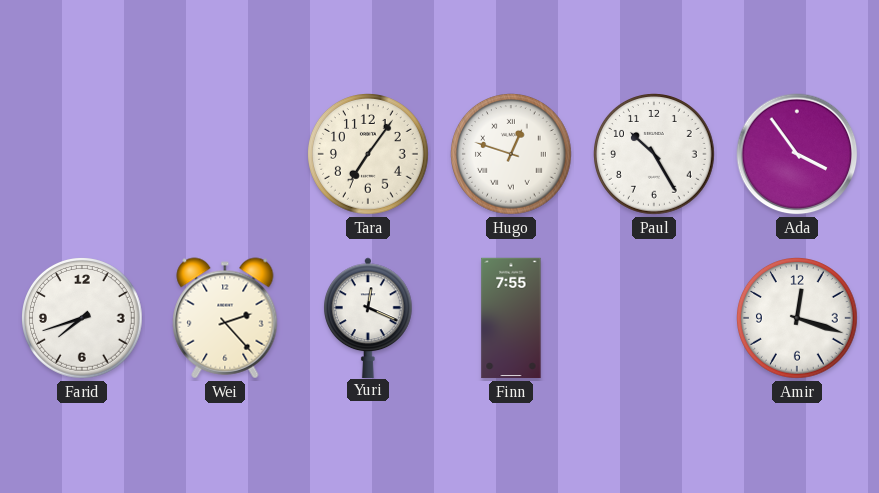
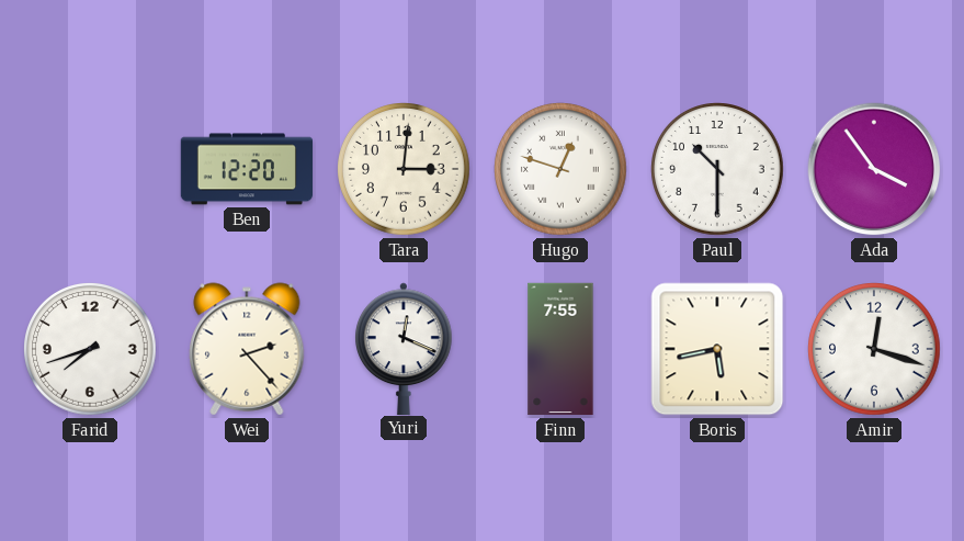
Ben: none -> 12:20 (247, 169)
Tara: 7:06 -> 3:01 (405, 170)
Paul: 10:25 -> 10:30 (718, 170)
Boris: none -> 5:43 (717, 349)
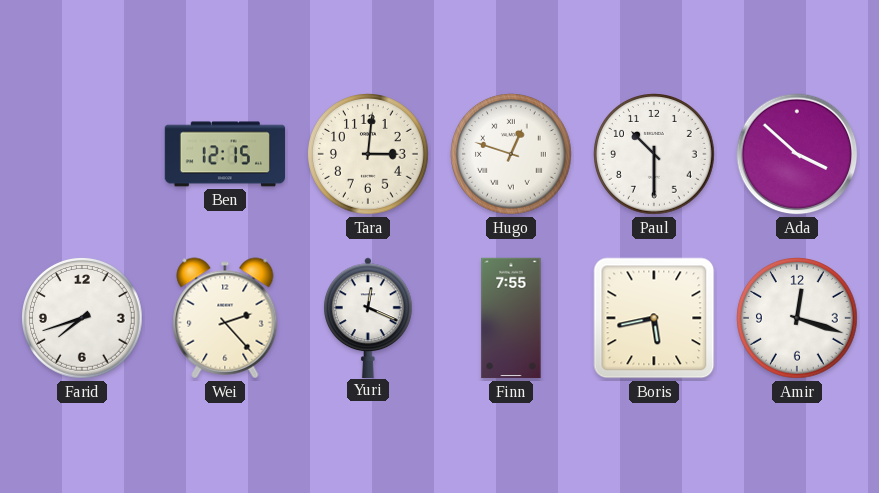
Ben: 12:20 -> 12:15 (225, 154)
Ada: 3:54 -> 3:52 (797, 154)
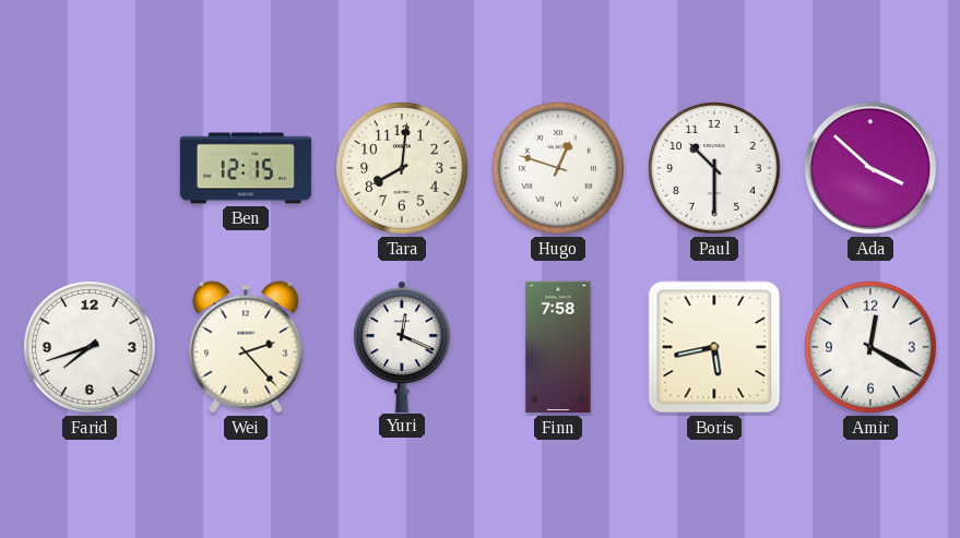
Tara: 3:01 -> 8:01 (403, 169)
Finn: 7:55 -> 7:58 (558, 347)
Amir: 12:18 -> 12:20 (872, 348)
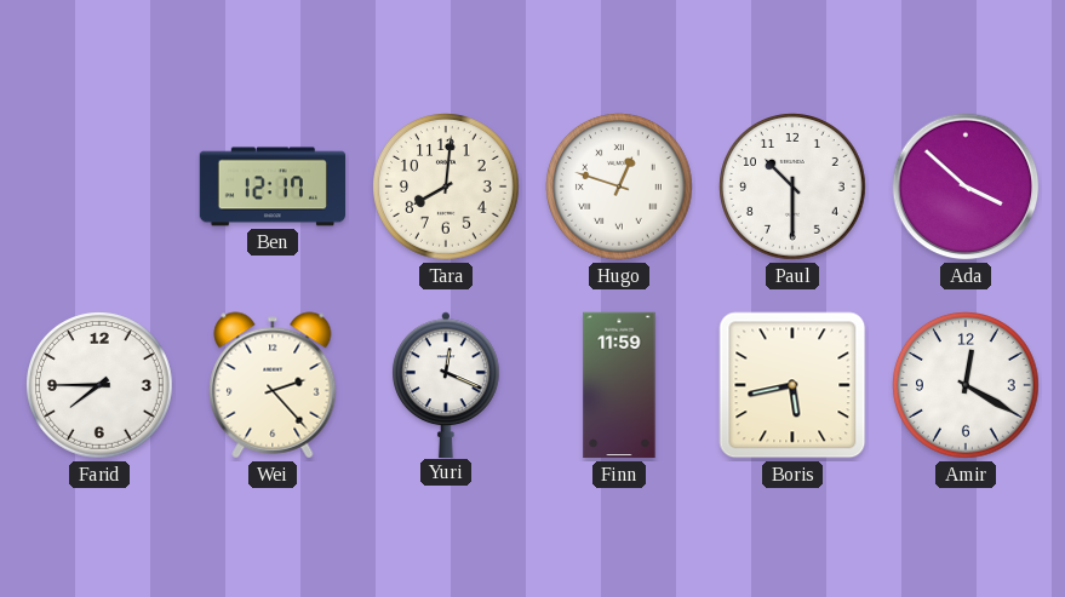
Ben: 12:15 -> 12:17 (273, 186)
Farid: 7:42 -> 7:45 (101, 386)
Finn: 7:58 -> 11:59 (619, 385)
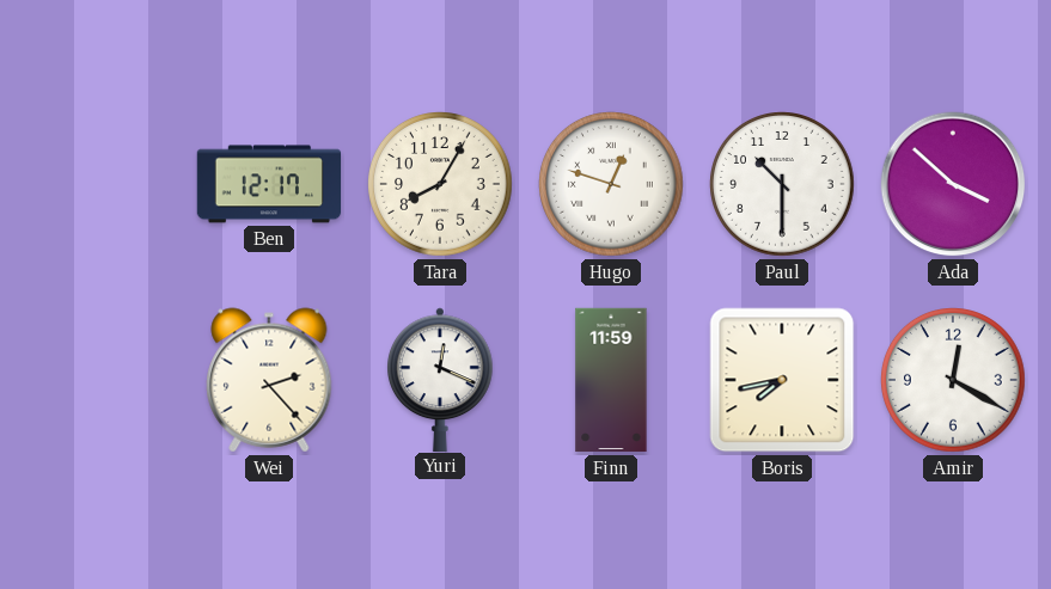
Tara: 8:01 -> 8:05 (441, 185)
Farid: 7:45 -> none (101, 386)
Boris: 5:43 -> 7:43 (782, 380)
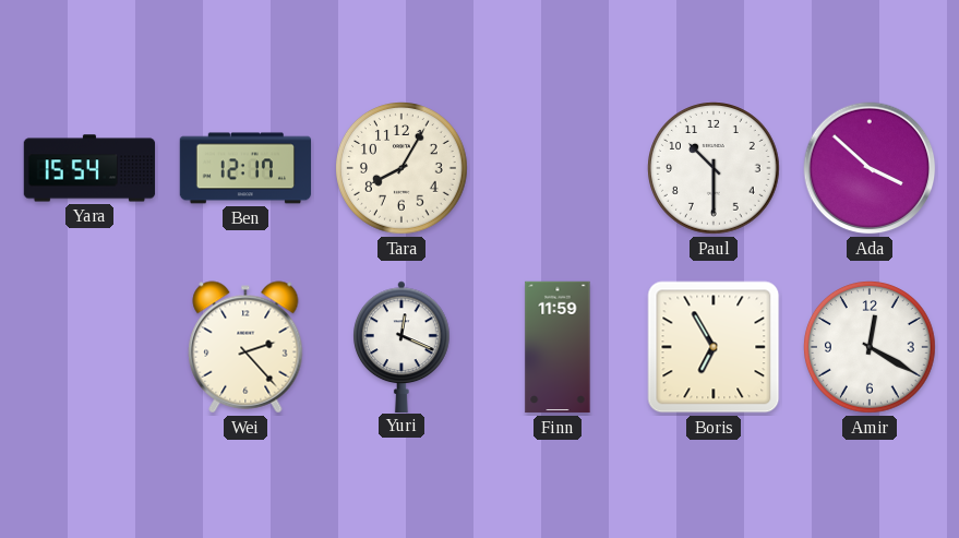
Yara: none -> 15:54 (89, 168)
Hugo: 12:48 -> none (612, 185)
Boris: 7:43 -> 6:55 (714, 347)
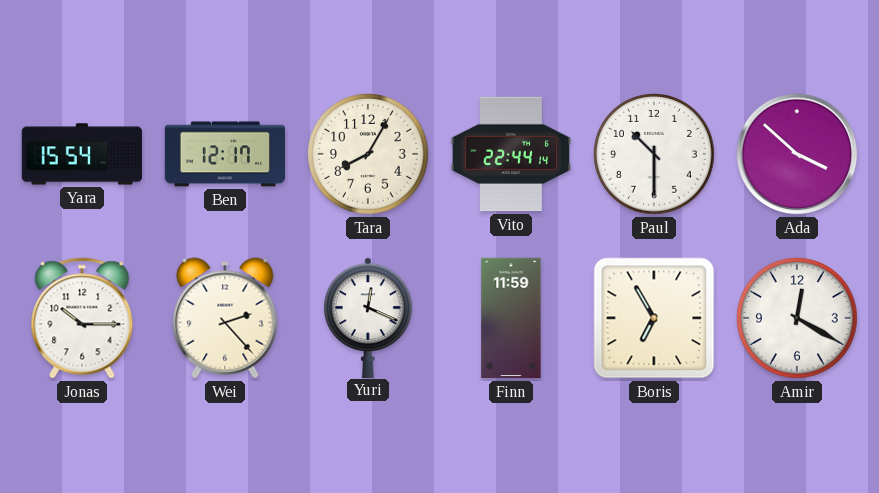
Vito: none -> 22:44 (510, 154)
Jonas: none -> 10:15 (82, 318)
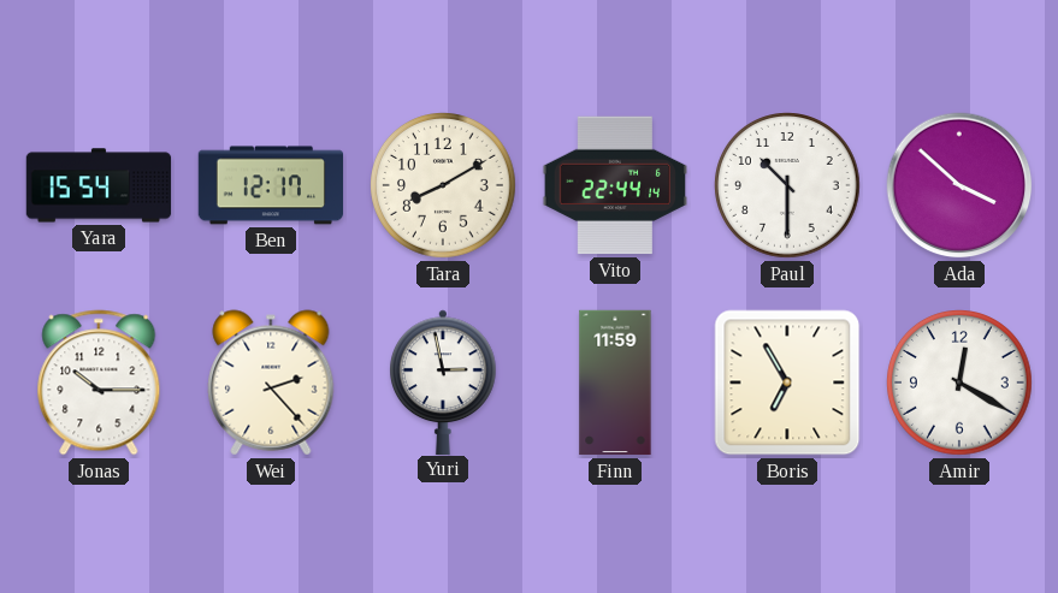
Tara: 8:05 -> 8:10 (444, 186)
Yuri: 12:19 -> 2:58 (444, 381)
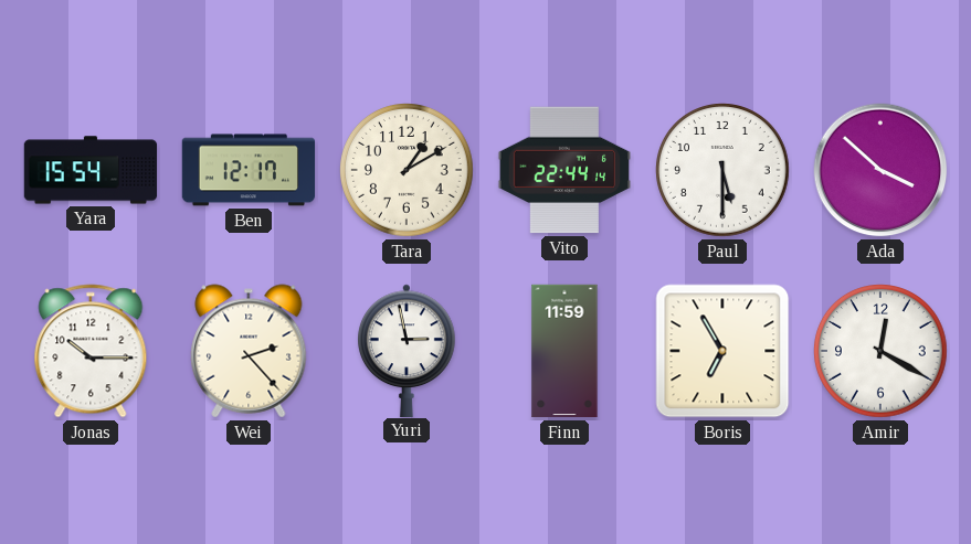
Tara: 8:10 -> 1:10 (408, 171)
Paul: 10:30 -> 5:30 (724, 171)
